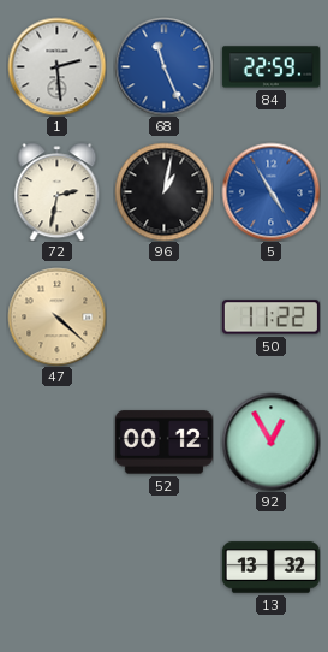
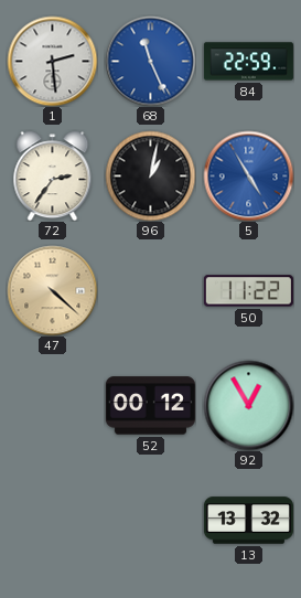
72: 2:32 -> 2:36 (53, 175)
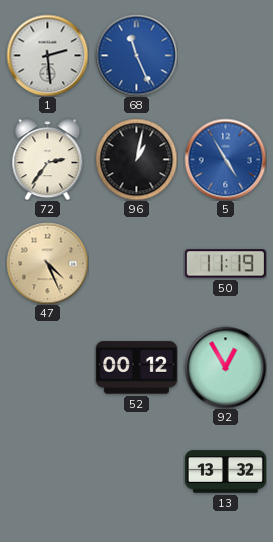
84: 22:59 -> none (248, 62)
47: 4:22 -> 4:26 (47, 263)
50: 11:22 -> 11:19 (225, 264)
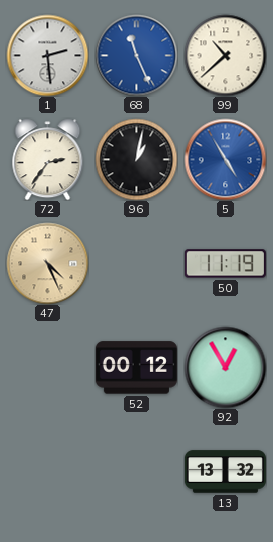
99: none -> 10:38 (225, 55)
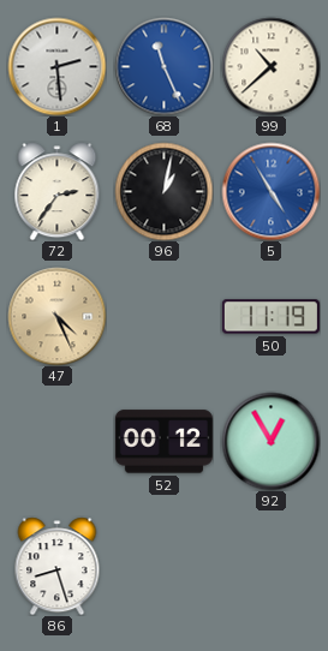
86: none -> 8:27 (58, 566)
13: 13:32 -> none (225, 472)
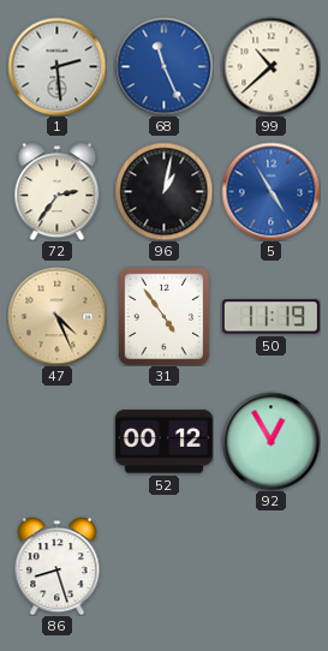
31: none -> 4:54 (163, 316)
